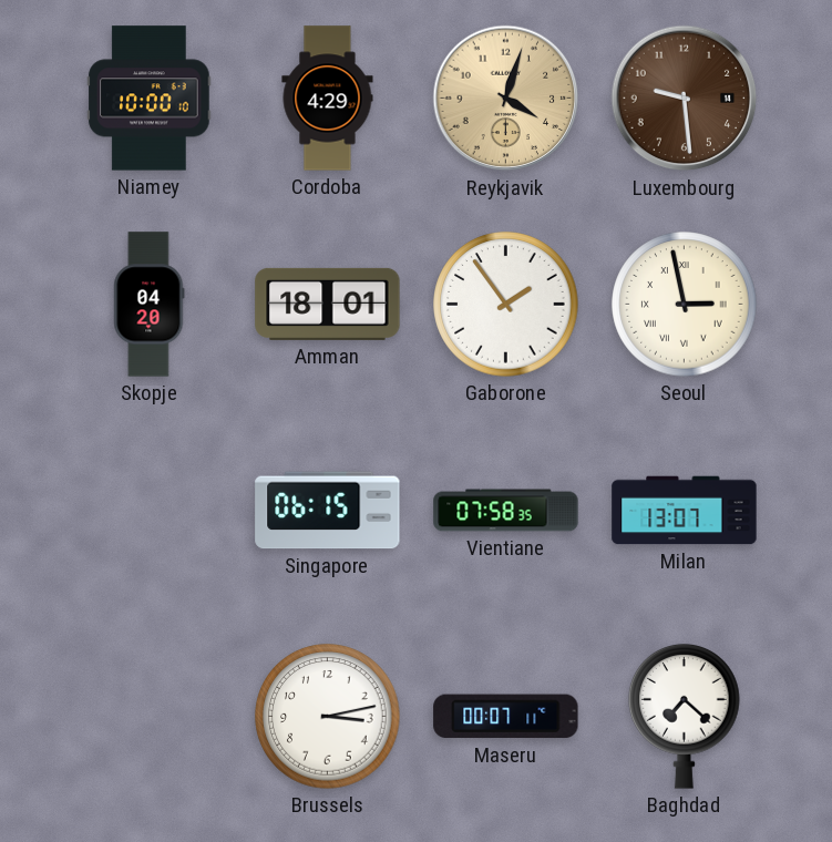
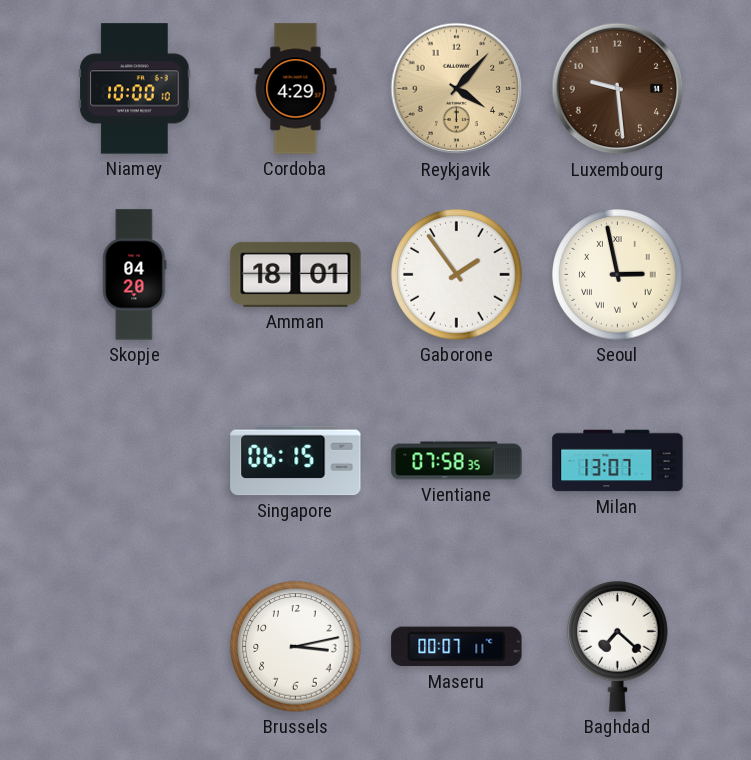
Reykjavik: 4:03 -> 4:07 (457, 89)
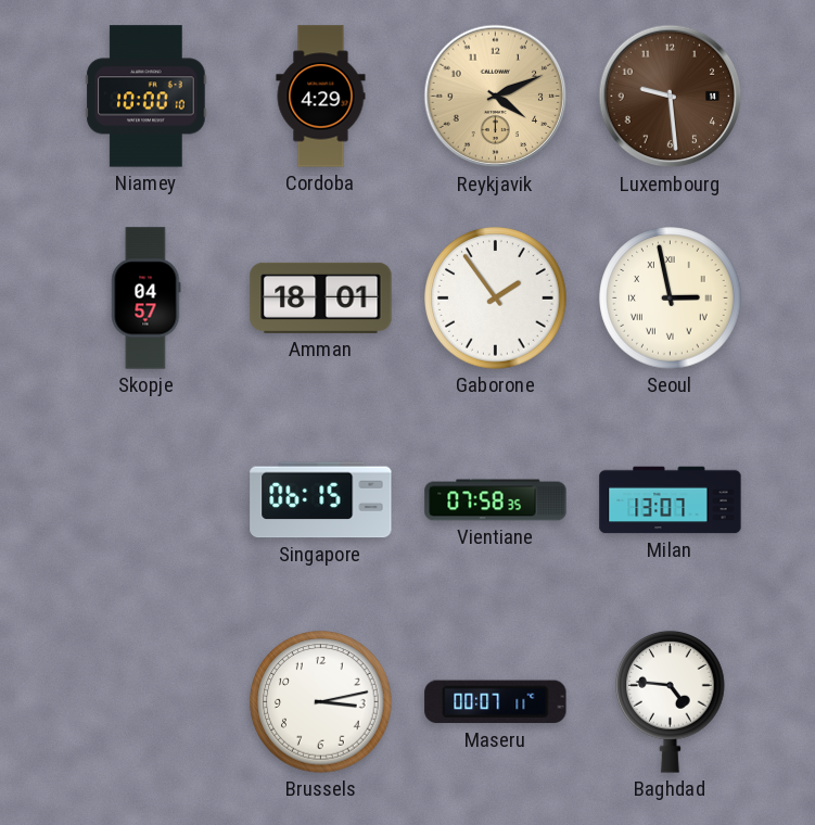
Reykjavik: 4:07 -> 4:11 (496, 97)
Skopje: 04:20 -> 04:57 (147, 299)
Baghdad: 7:22 -> 4:46 (671, 702)
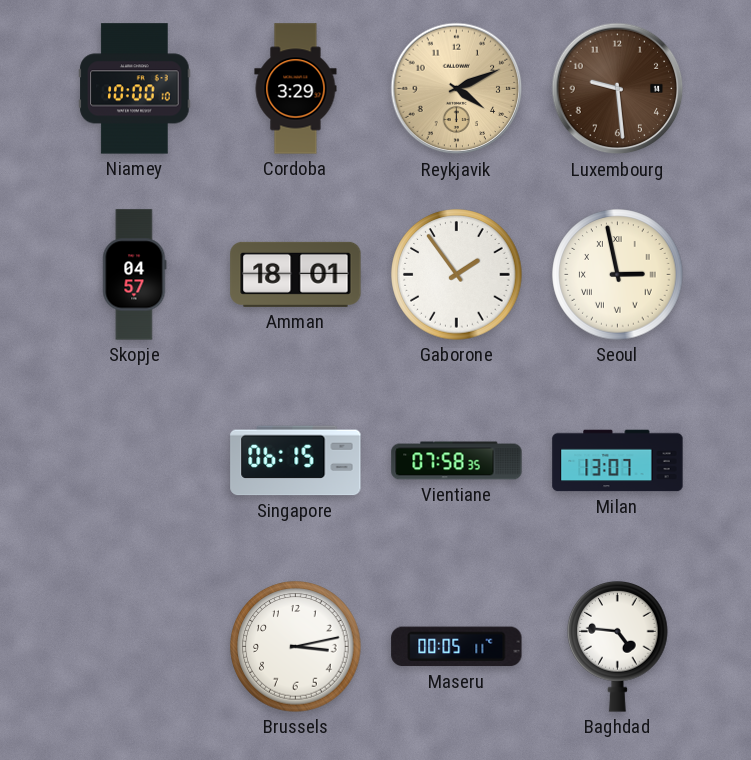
Cordoba: 4:29 -> 3:29 (296, 89)
Maseru: 00:07 -> 00:05 (457, 647)
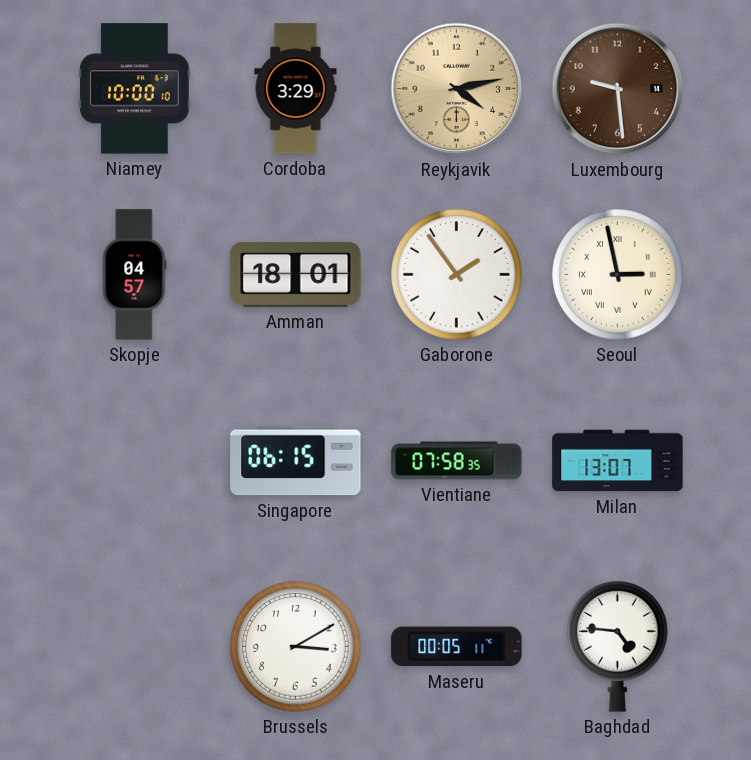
Reykjavik: 4:11 -> 4:13 (457, 89)
Brussels: 3:13 -> 3:10 (296, 647)
